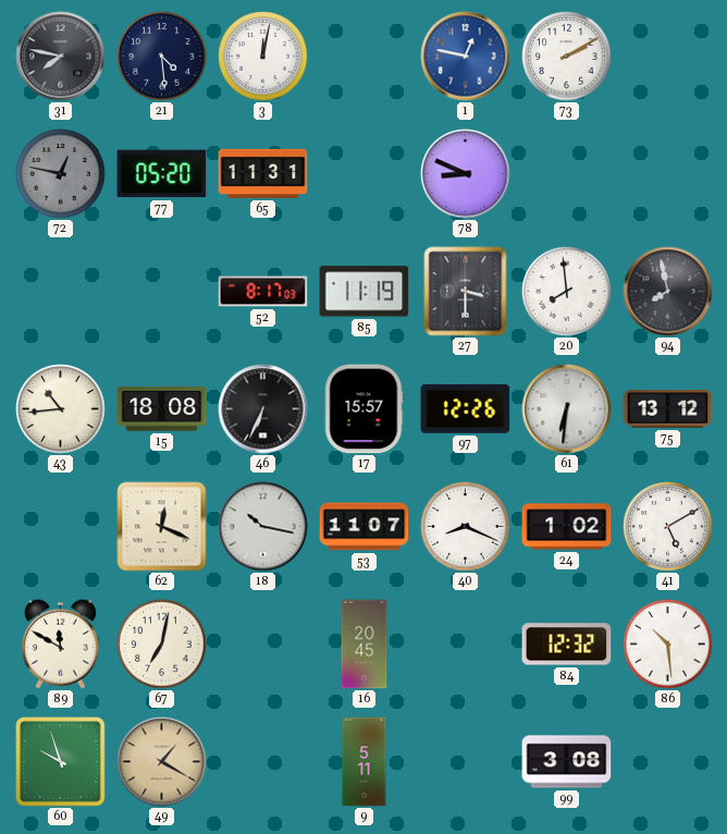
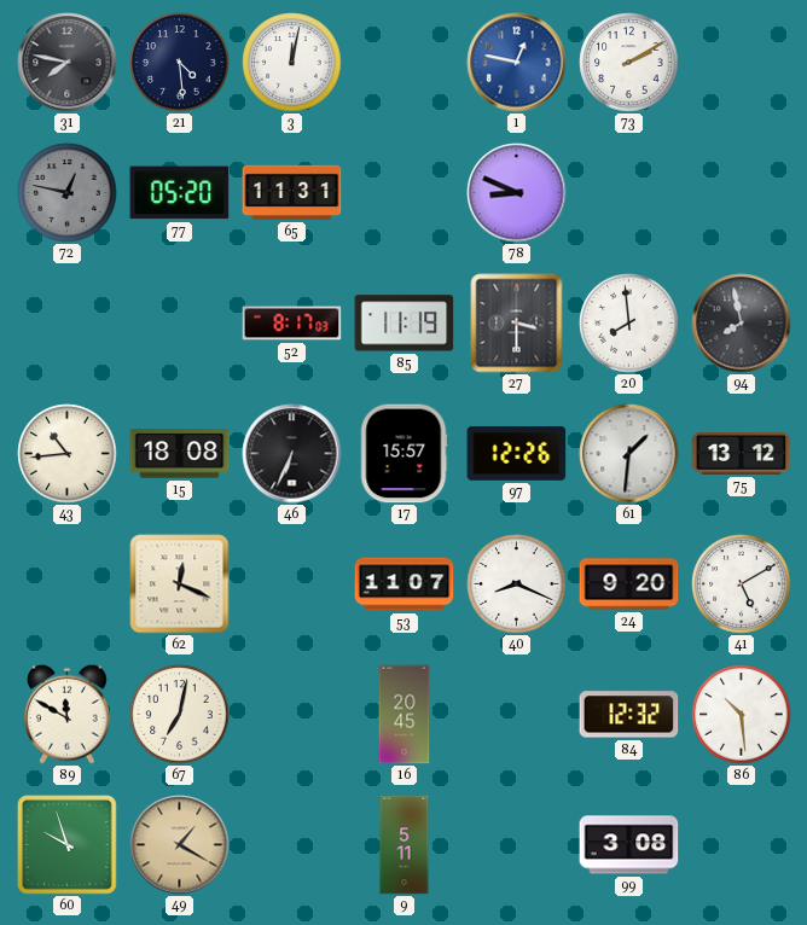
61: 6:31 -> 1:31 (629, 454)
18: 10:17 -> none (263, 527)
24: 1:02 -> 9:20 (629, 584)
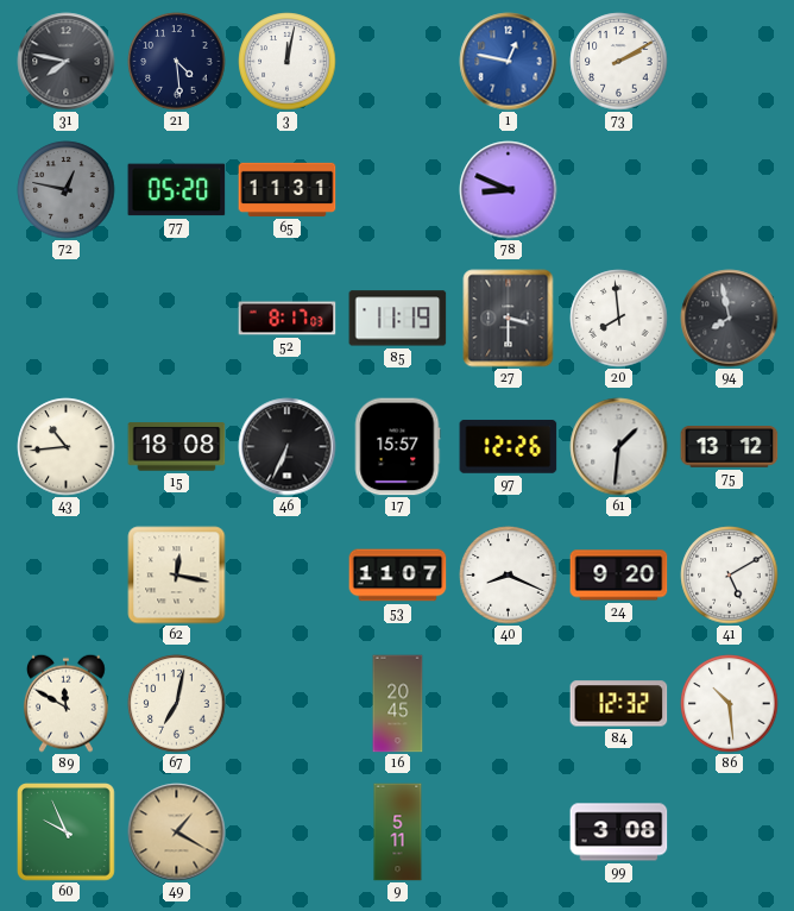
62: 12:19 -> 12:17 (177, 576)
60: 9:57 -> 9:56 (67, 833)
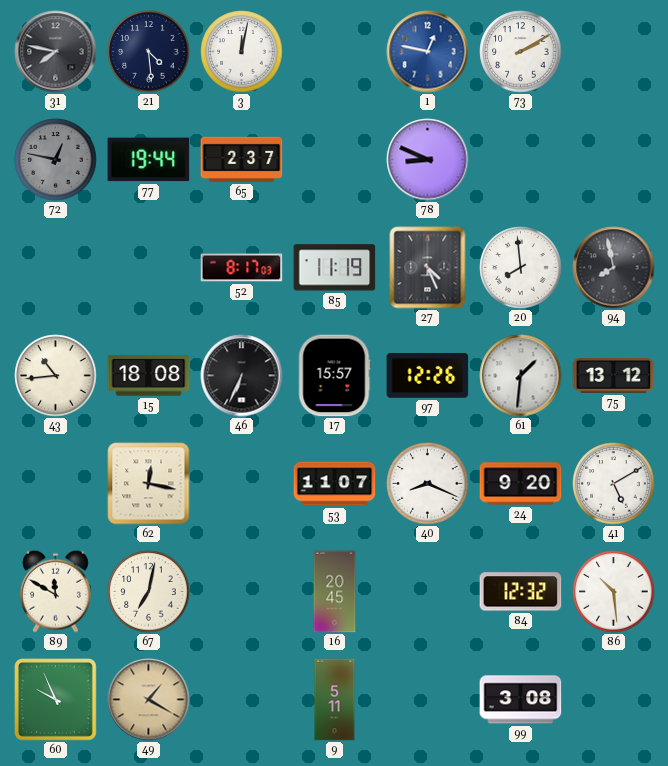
77: 05:20 -> 19:44 (149, 160)
65: 11:31 -> 2:37 (242, 159)
27: 3:30 -> 4:26 (428, 268)
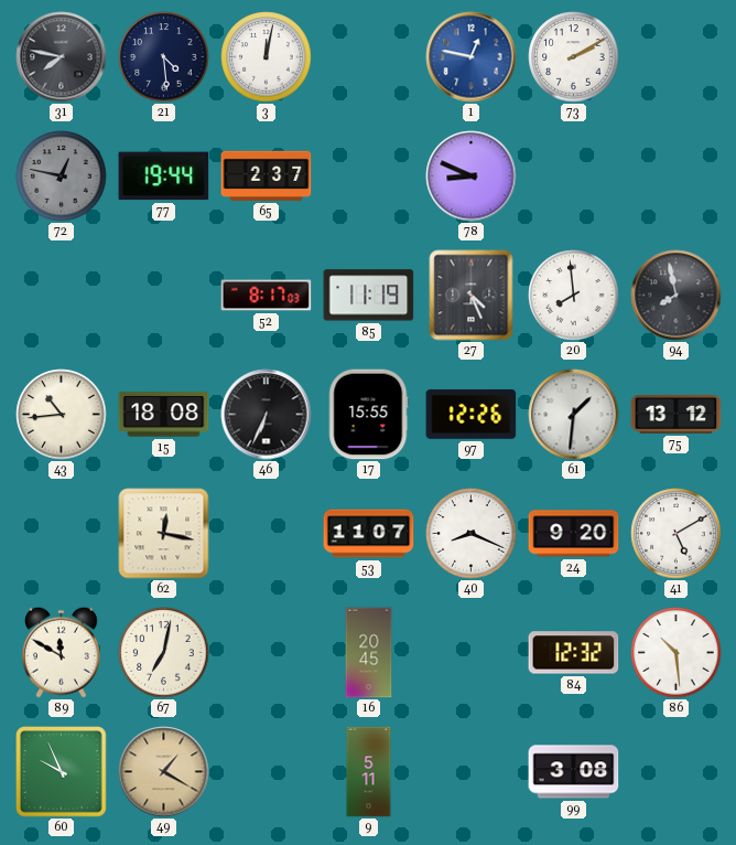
17: 15:57 -> 15:55 (368, 415)
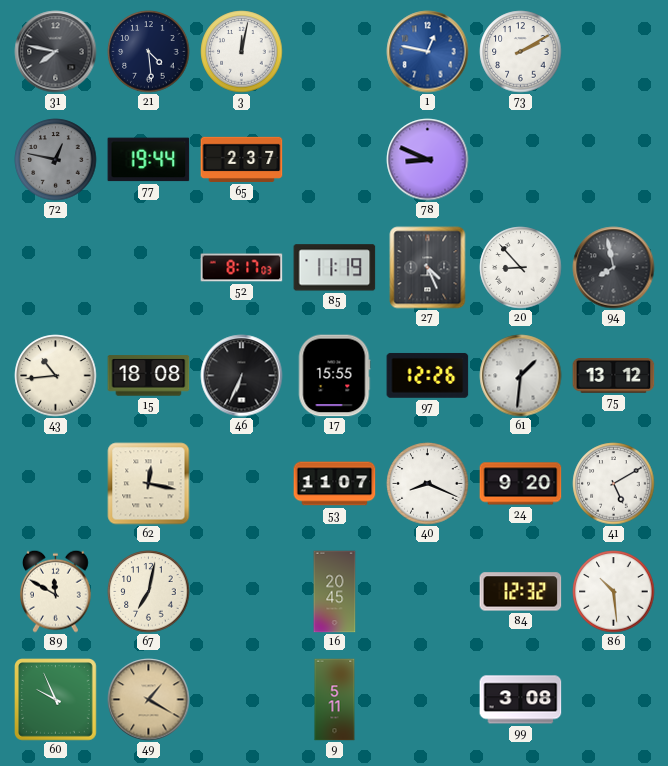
20: 7:59 -> 8:53 (521, 268)
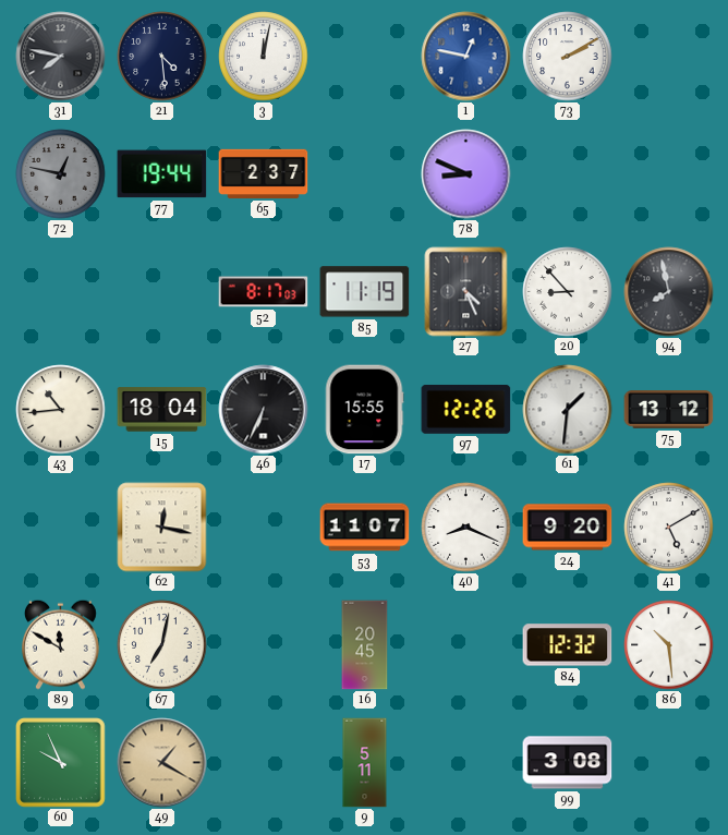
15: 18:08 -> 18:04 (162, 410)
